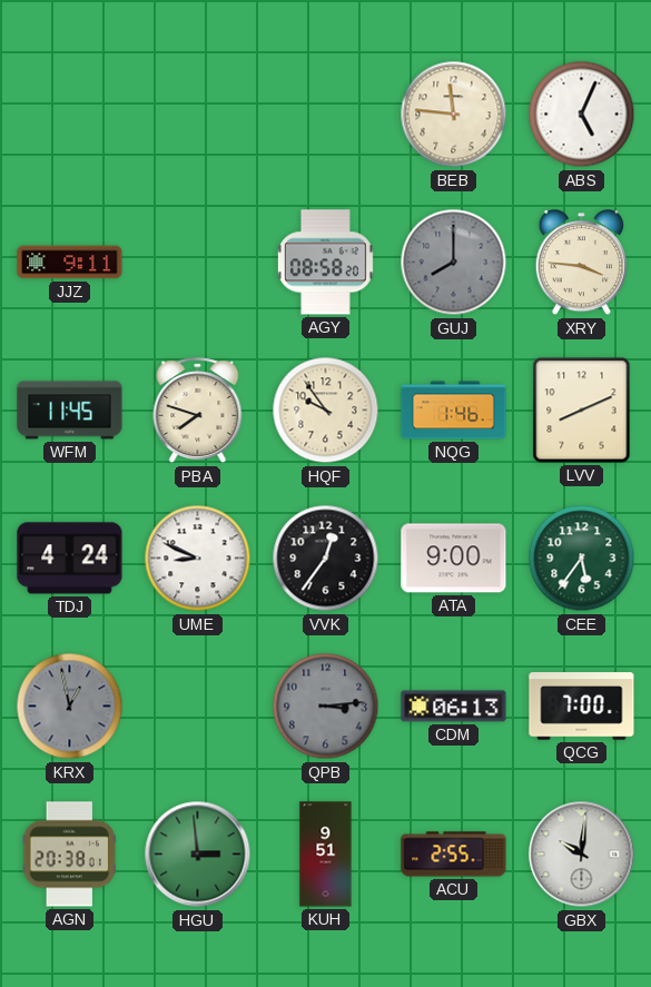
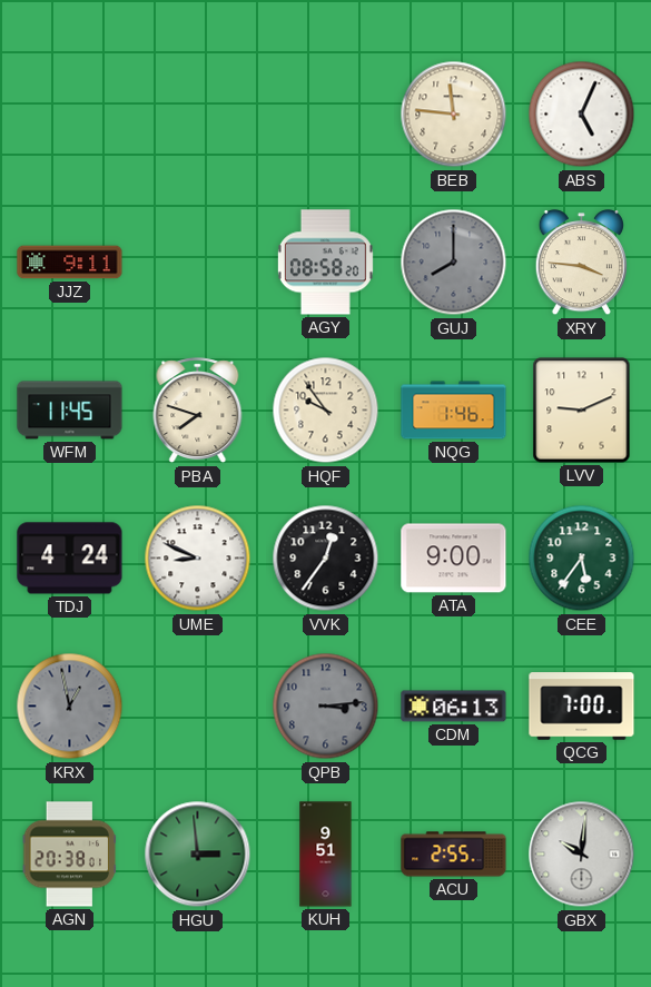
LVV: 8:11 -> 9:11 (582, 411)
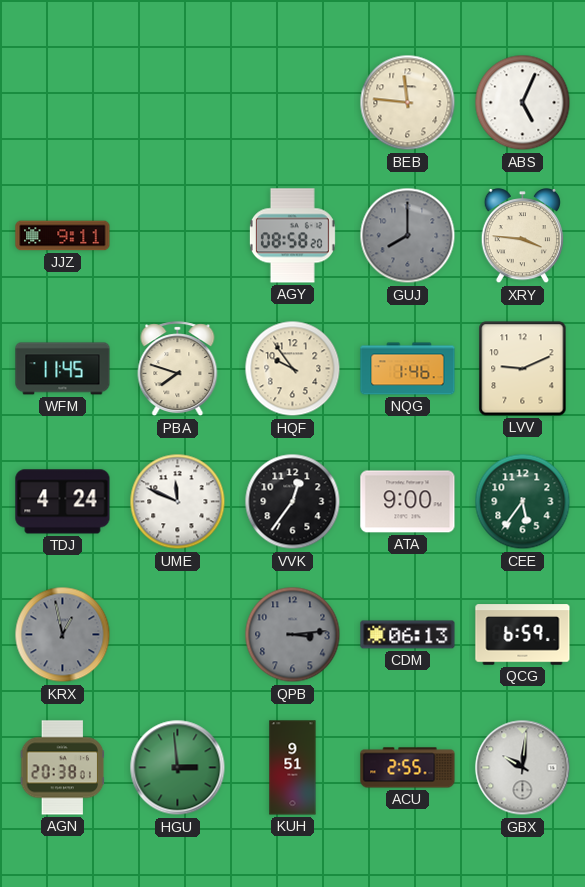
UME: 8:49 -> 11:49 (178, 502)
QCG: 7:00 -> 6:59 (523, 635)
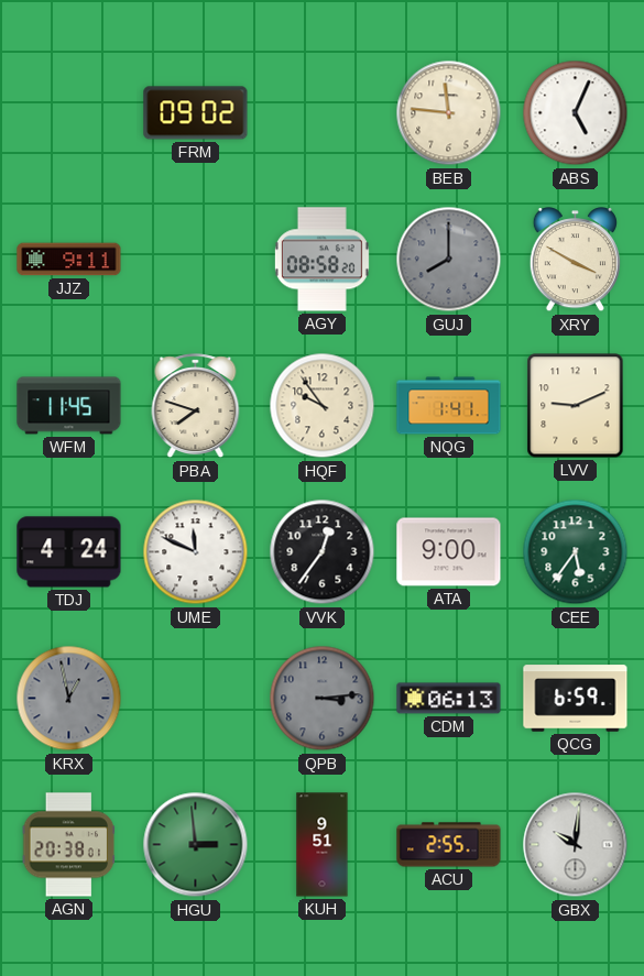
FRM: none -> 09:02 (196, 113)
XRY: 3:46 -> 3:50 (575, 260)
NQG: 1:46 -> 1:41 (449, 406)
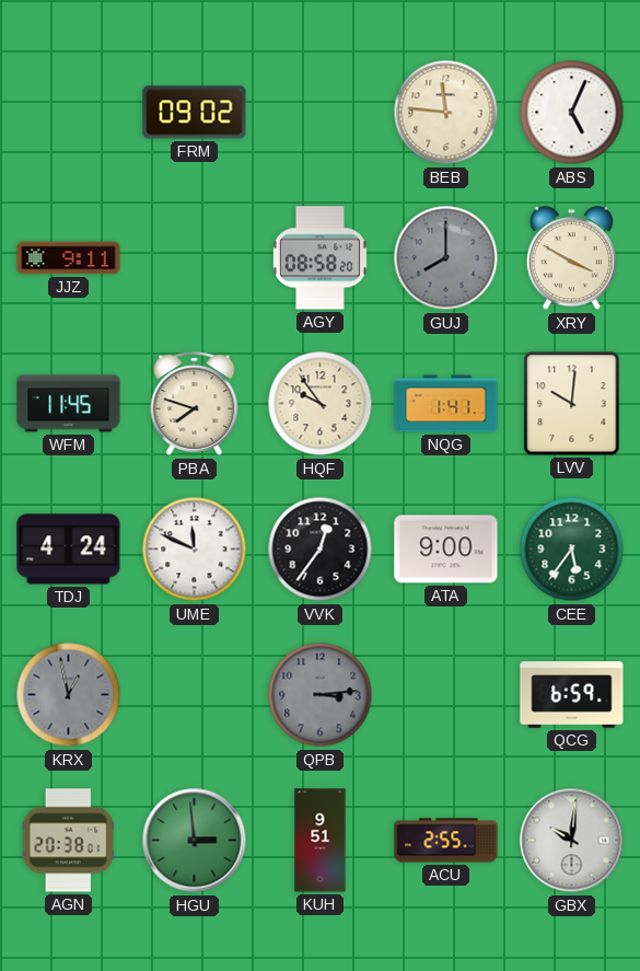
LVV: 9:11 -> 10:01 (572, 404)
CDM: 06:13 -> none (449, 699)
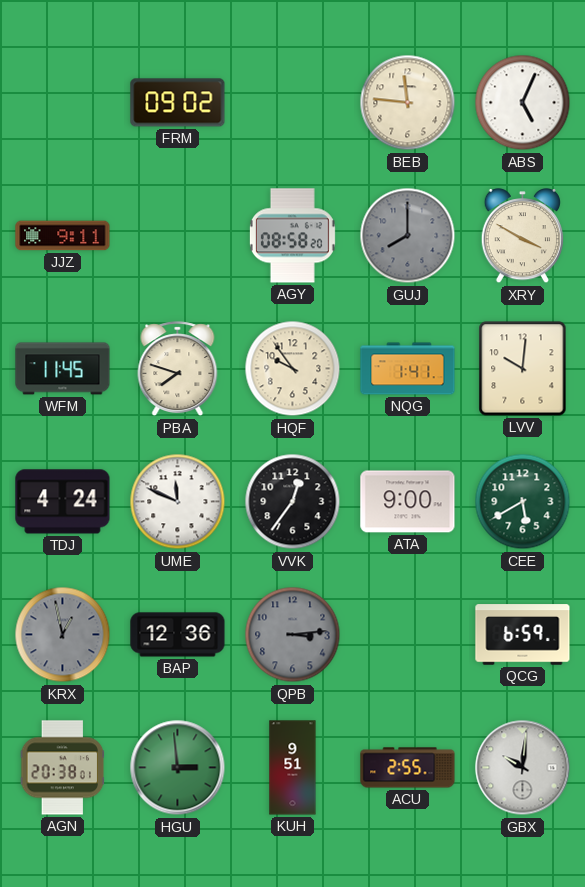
CEE: 5:36 -> 5:40 (523, 502)
BAP: none -> 12:36 (178, 635)
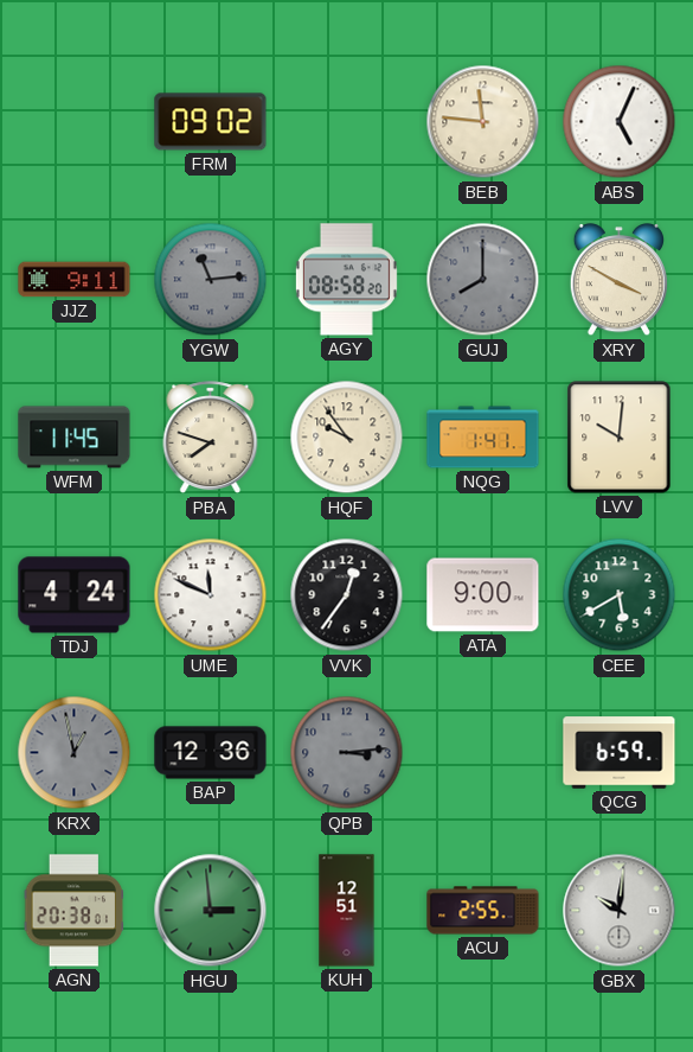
YGW: none -> 11:14 (211, 280)
KUH: 9:51 -> 12:51 (347, 911)
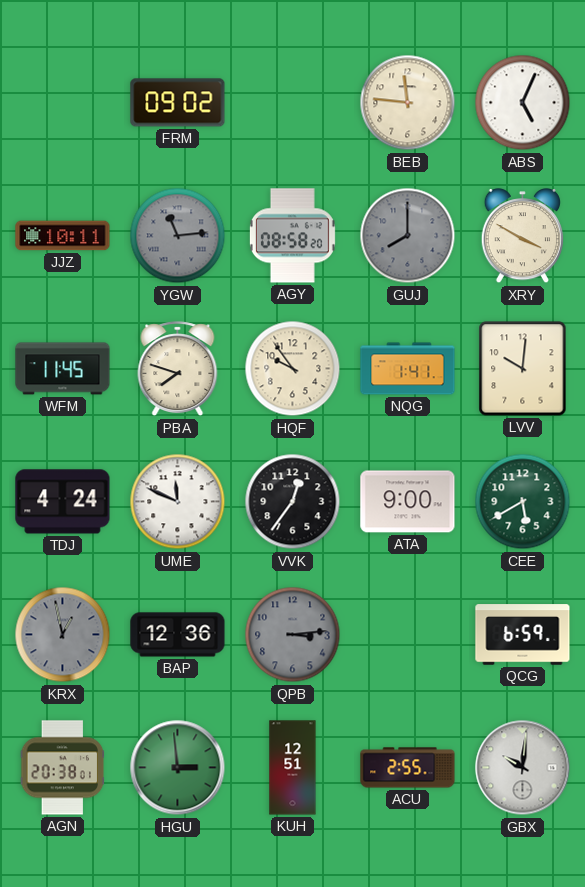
JJZ: 9:11 -> 10:11 (63, 236)
